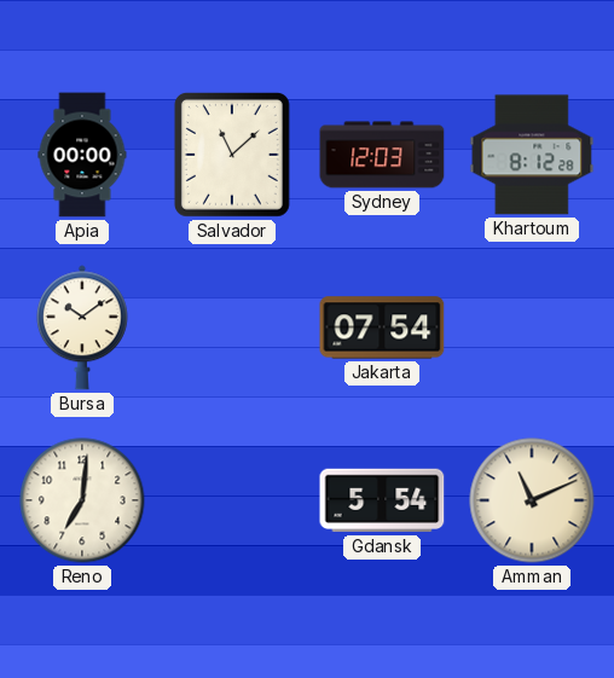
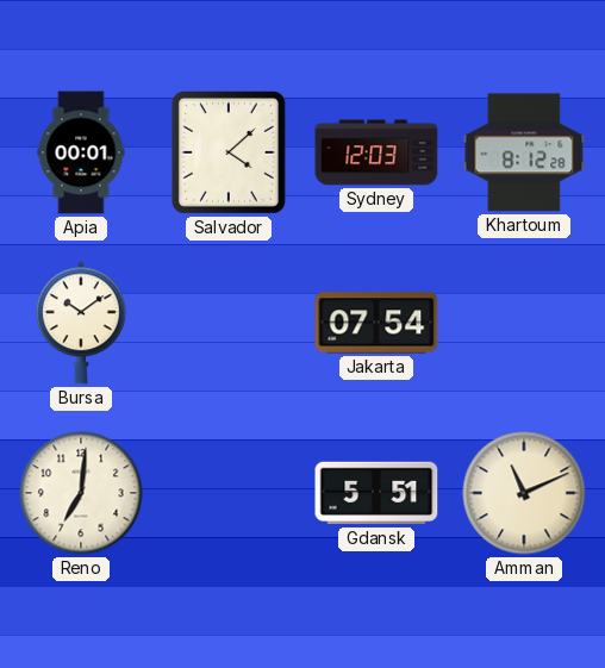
Apia: 00:00 -> 00:01 (81, 152)
Salvador: 11:08 -> 4:08 (229, 152)
Gdansk: 5:54 -> 5:51 (376, 493)
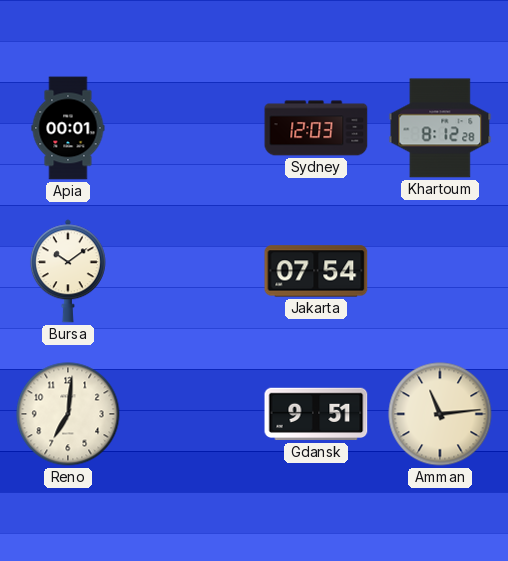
Salvador: 4:08 -> none (229, 152)
Gdansk: 5:51 -> 9:51 (316, 414)
Amman: 11:11 -> 11:14 (440, 414)
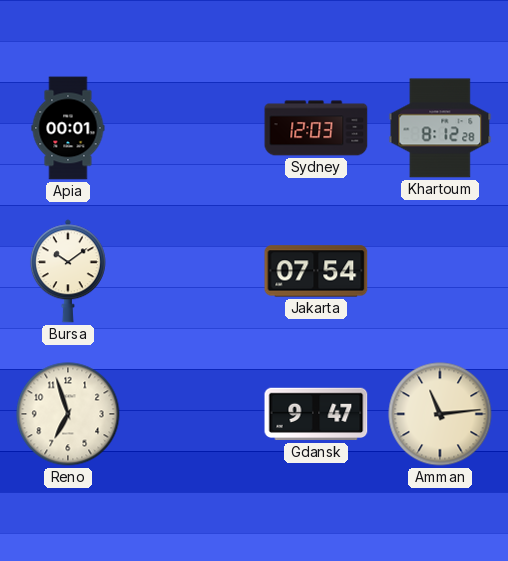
Reno: 7:01 -> 6:57 (68, 414)
Gdansk: 9:51 -> 9:47 (316, 414)
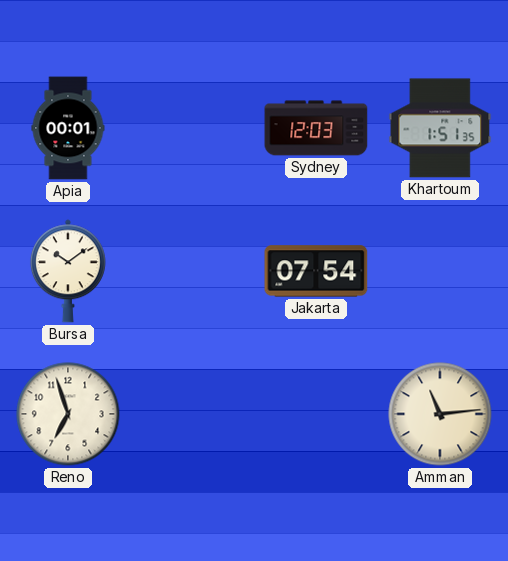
Khartoum: 8:12 -> 1:51 (440, 128)
Gdansk: 9:47 -> none (316, 414)
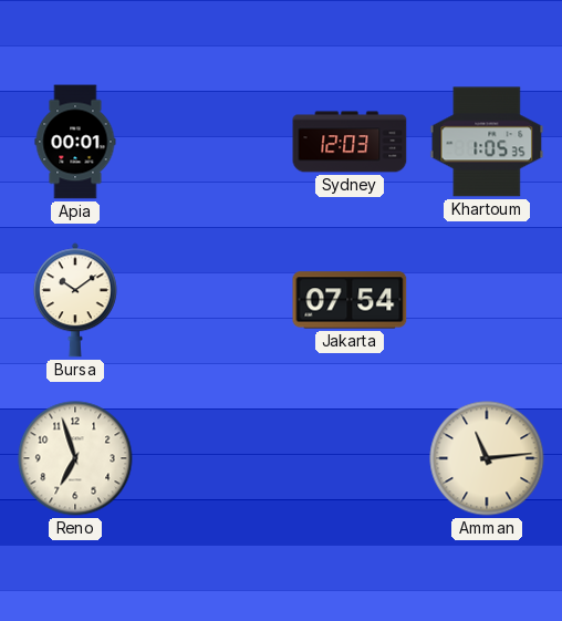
Khartoum: 1:51 -> 1:05 (487, 142)
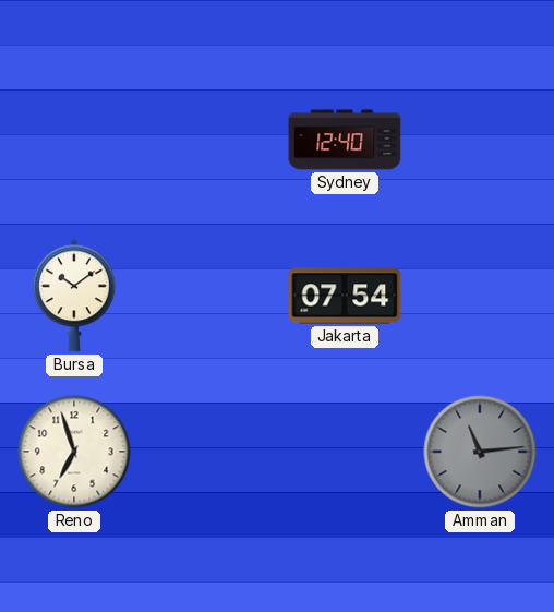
Apia: 00:01 -> none (75, 142)
Sydney: 12:03 -> 12:40 (345, 140)
Khartoum: 1:05 -> none (487, 142)
Amman dial: cream -> grey (480, 452)
